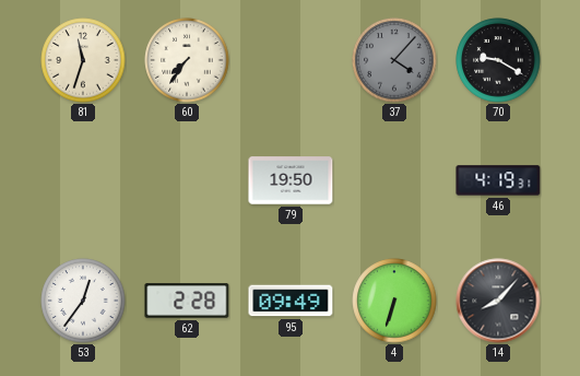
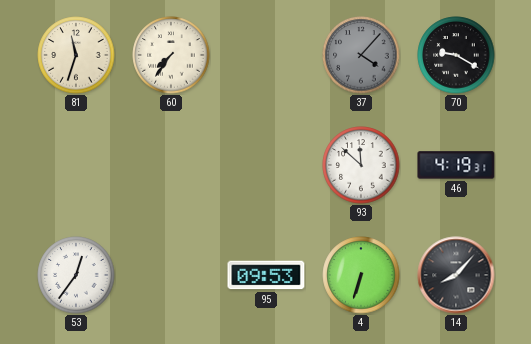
79: 19:50 -> none (291, 180)
93: none -> 11:52 (361, 165)
62: 2:28 -> none (187, 301)
95: 09:49 -> 09:53 (266, 275)
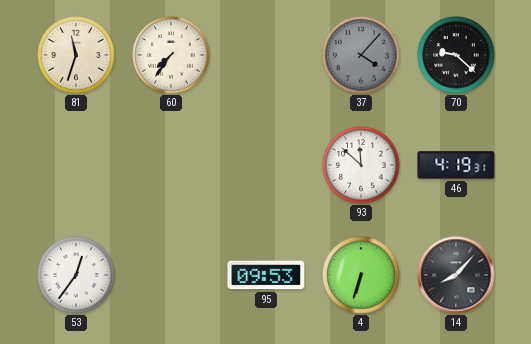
70: 9:20 -> 9:22 (456, 55)
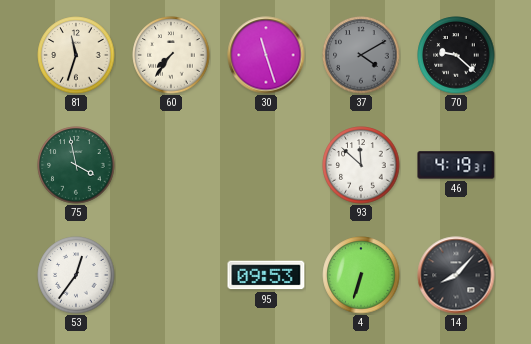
30: none -> 11:27 (266, 55)
37: 4:07 -> 4:10 (361, 55)
75: none -> 3:58 (76, 165)
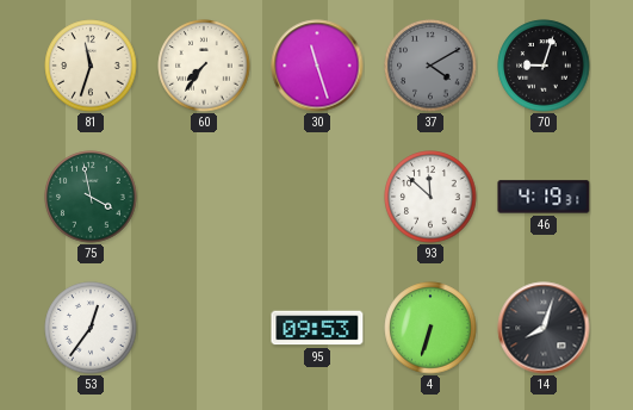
70: 9:22 -> 9:03 (544, 66)
14: 8:07 -> 8:03 (544, 328)
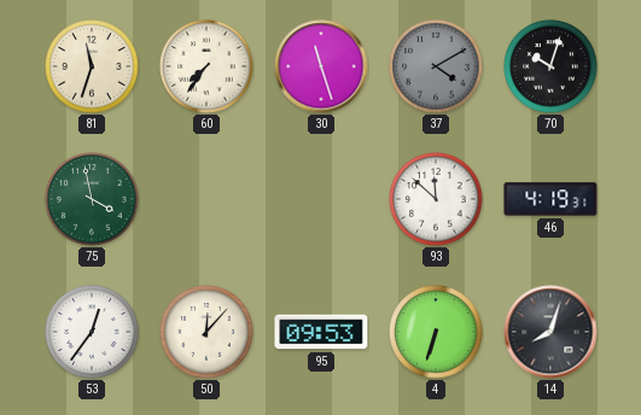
70: 9:03 -> 10:03 (550, 66)
50: none -> 12:07 (206, 332)
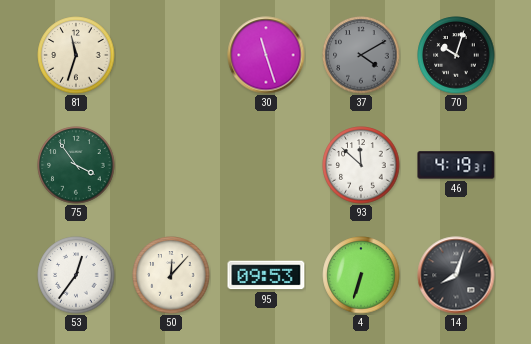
60: 7:36 -> none (206, 66)
75: 3:58 -> 3:54 (76, 165)
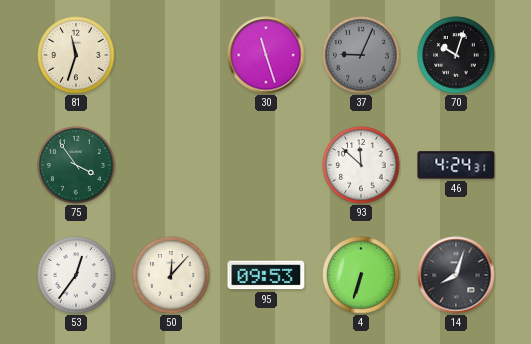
37: 4:10 -> 9:04 (361, 55)
46: 4:19 -> 4:24 (456, 165)
